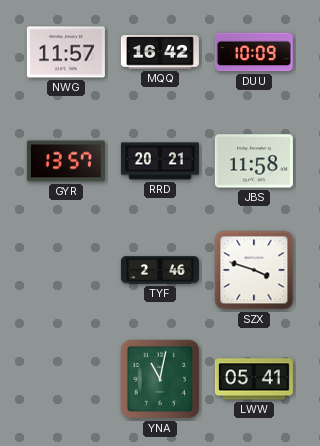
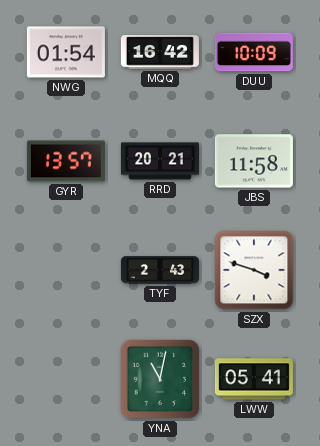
NWG: 11:57 -> 01:54 (66, 52)
TYF: 2:46 -> 2:43 (160, 270)
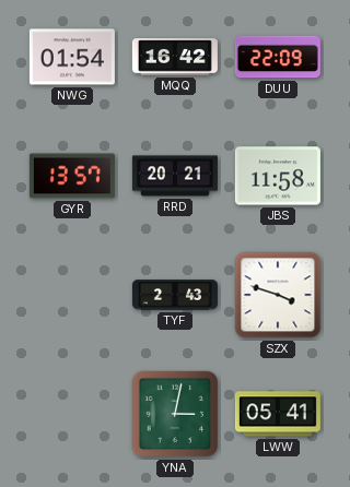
DUU: 10:09 -> 22:09 (278, 57)
YNA: 11:02 -> 3:02 (175, 414)
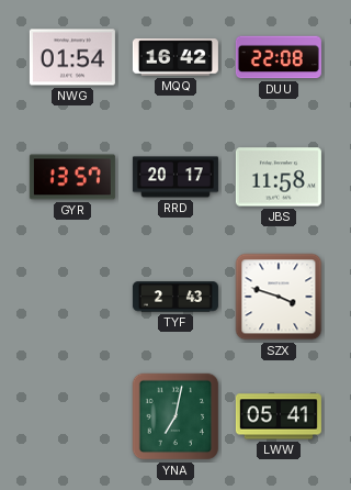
DUU: 22:09 -> 22:08 (279, 57)
RRD: 20:21 -> 20:17 (175, 177)
YNA: 3:02 -> 7:02 (175, 416)
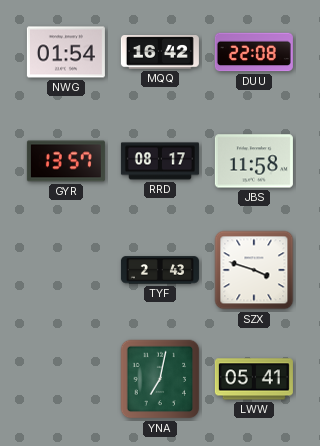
RRD: 20:17 -> 08:17 (160, 161)
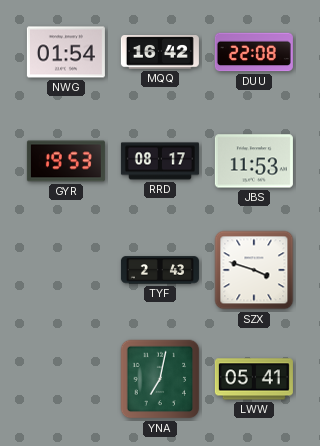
GYR: 13:57 -> 19:53 (66, 161)
JBS: 11:58 -> 11:53 (254, 161)
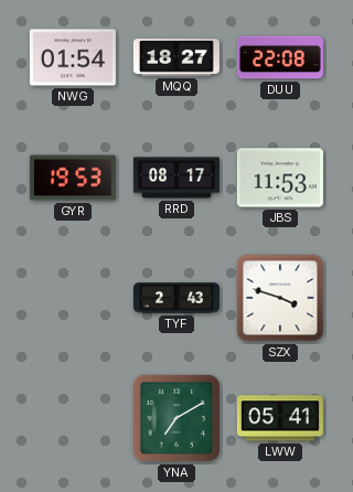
MQQ: 16:42 -> 18:27 (176, 57)
YNA: 7:02 -> 7:10 (176, 418)
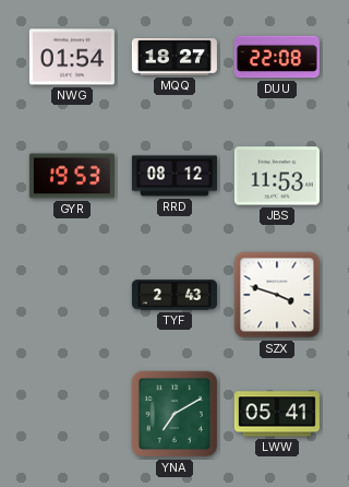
RRD: 08:17 -> 08:12 (174, 176)
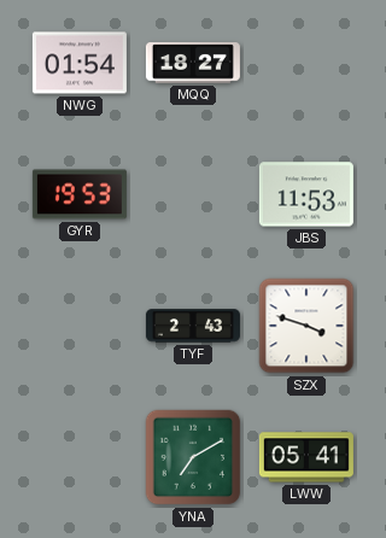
DUU: 22:08 -> none (277, 57)
RRD: 08:12 -> none (174, 176)
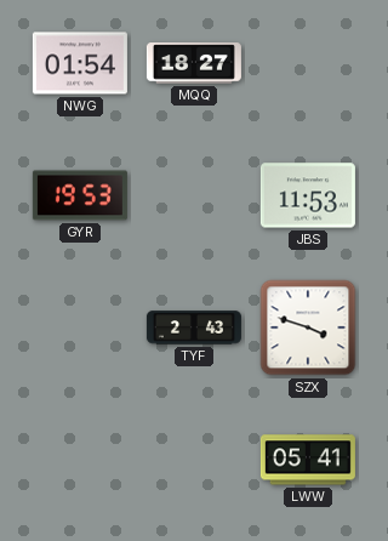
YNA: 7:10 -> none (193, 457)
